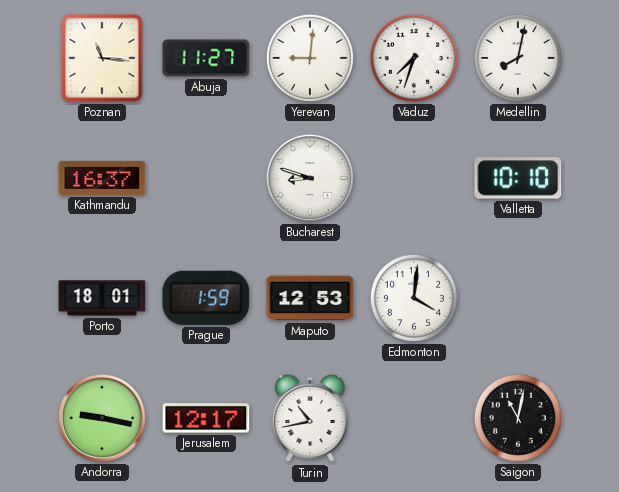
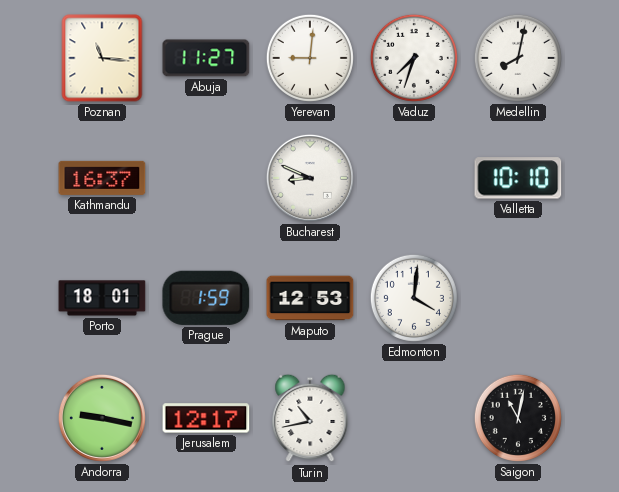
Bucharest: 8:48 -> 8:49 (310, 178)
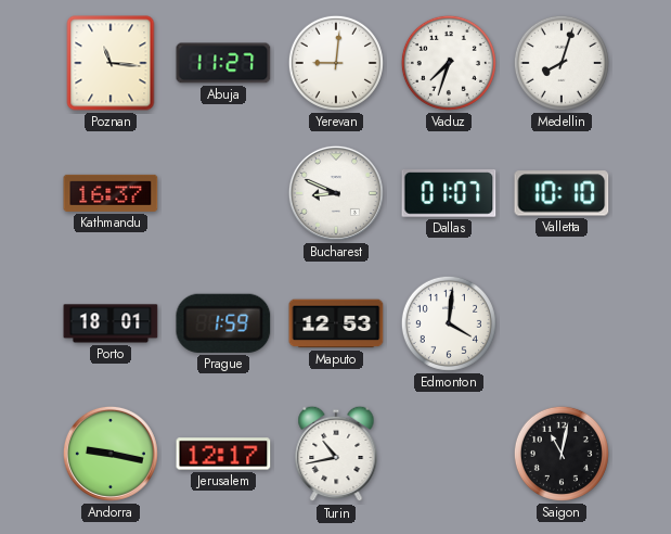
Medellin: 8:02 -> 8:03 (562, 63)
Dallas: none -> 01:07 (449, 194)
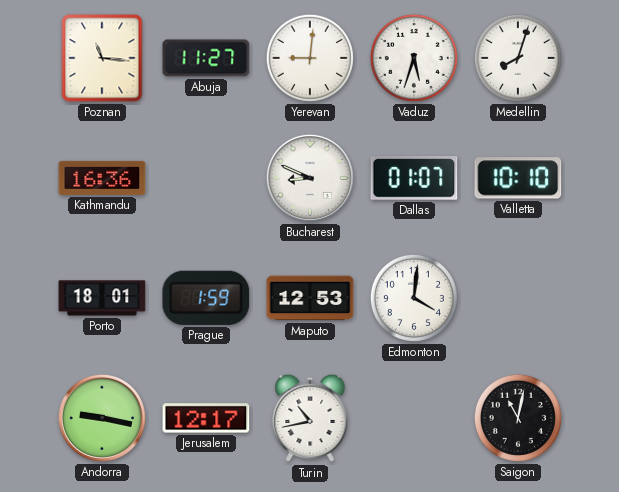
Vaduz: 7:33 -> 5:33 (414, 58)
Kathmandu: 16:37 -> 16:36 (102, 178)
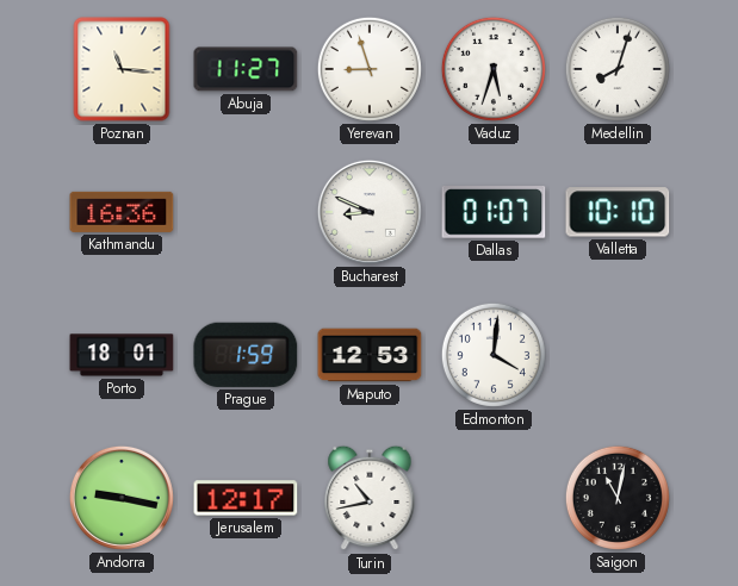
Yerevan: 9:01 -> 8:57 (370, 69)
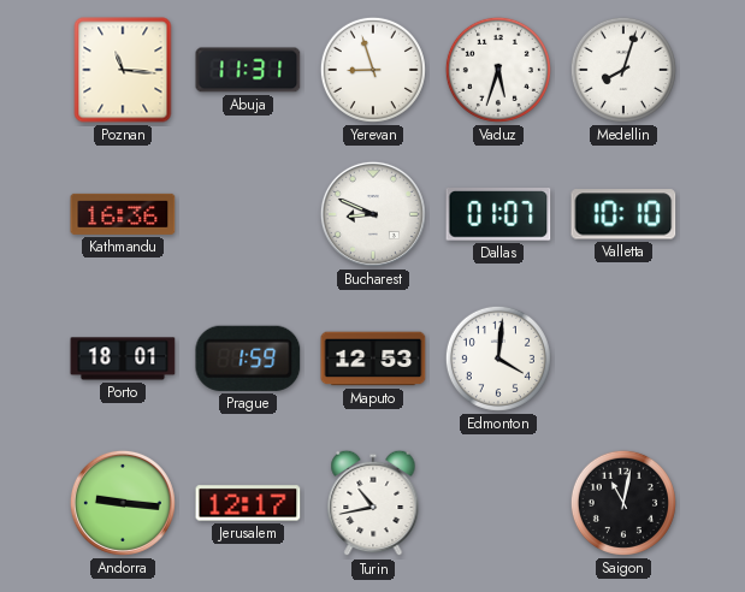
Abuja: 11:27 -> 11:31 (248, 70)
Andorra: 9:17 -> 9:16 (123, 503)
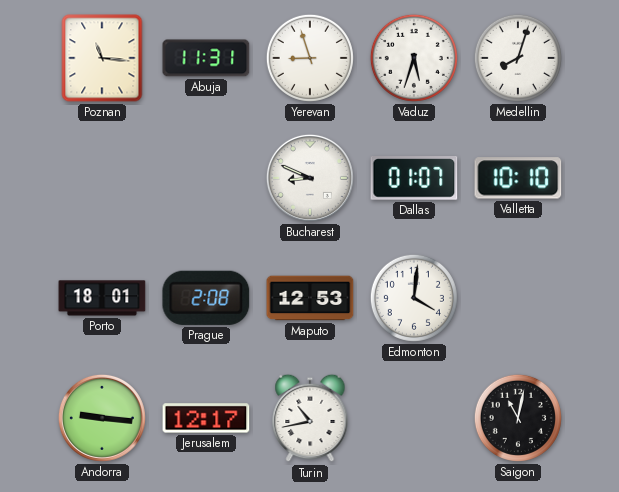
Kathmandu: 16:36 -> none (123, 214)
Prague: 1:59 -> 2:08 (206, 298)
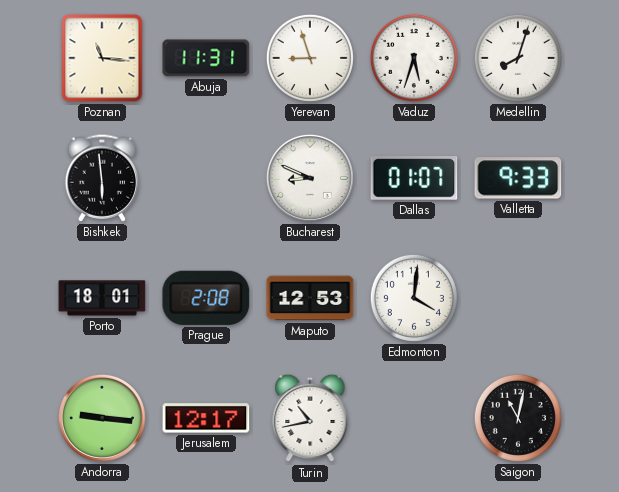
Bishkek: none -> 5:59 (102, 178)
Valletta: 10:10 -> 9:33 (518, 178)
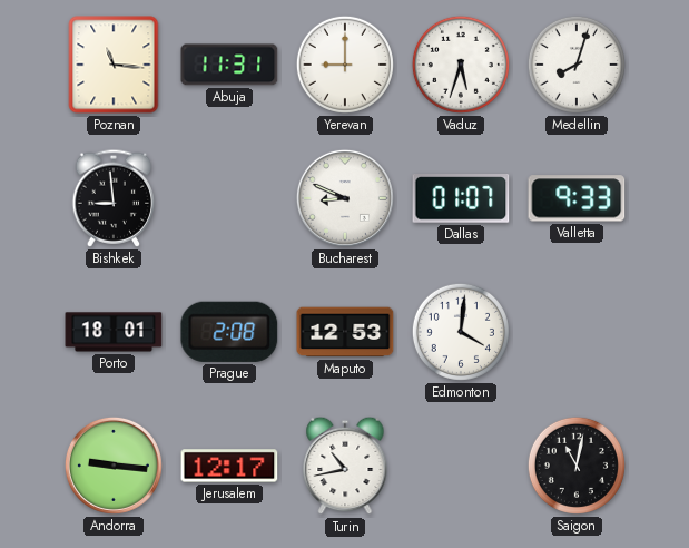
Yerevan: 8:57 -> 9:00 (345, 65)
Bishkek: 5:59 -> 8:59 (114, 198)
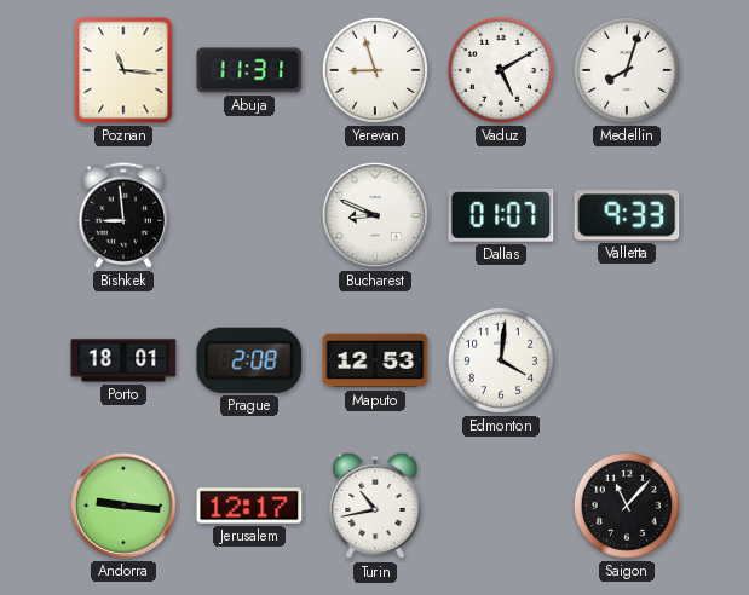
Yerevan: 9:00 -> 8:57 (375, 70)
Vaduz: 5:33 -> 5:10 (501, 70)
Saigon: 11:02 -> 11:07 (627, 506)
